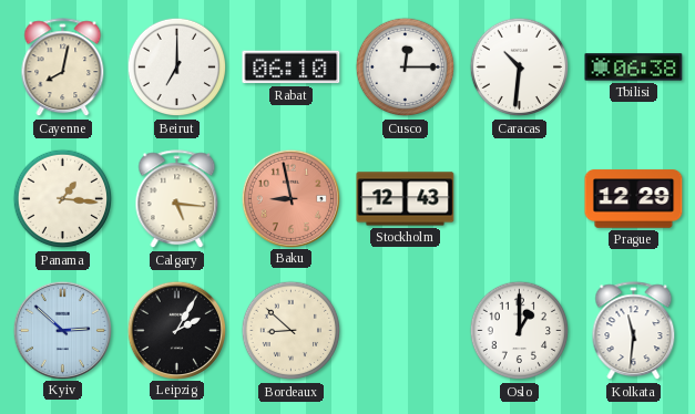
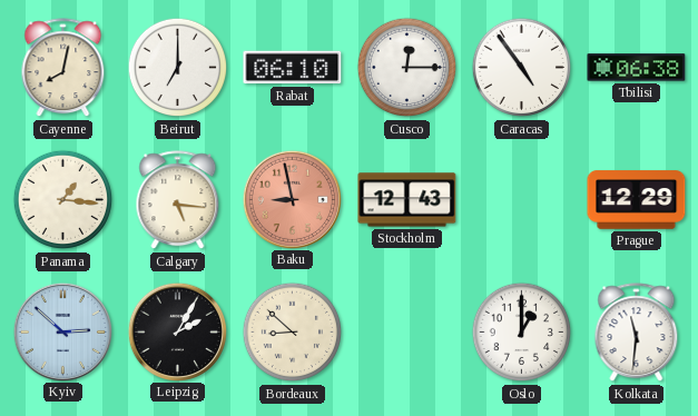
Caracas: 10:31 -> 4:54 (522, 68)
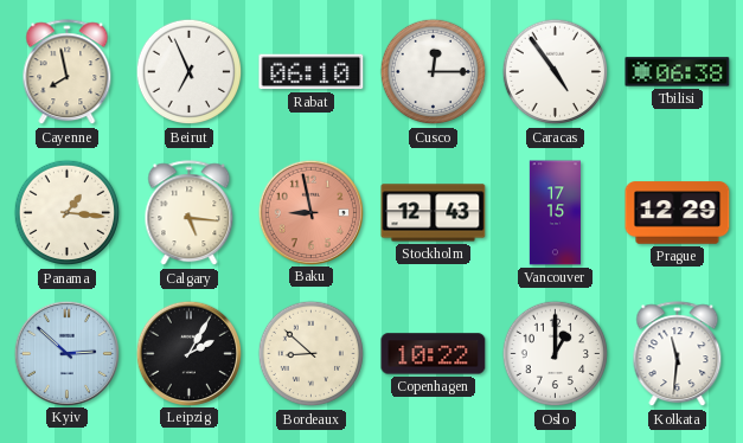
Cayenne: 8:02 -> 7:58 (68, 72)
Beirut: 7:00 -> 6:56 (190, 72)
Vancouver: none -> 17:15 (555, 213)
Copenhagen: none -> 10:22 (434, 354)
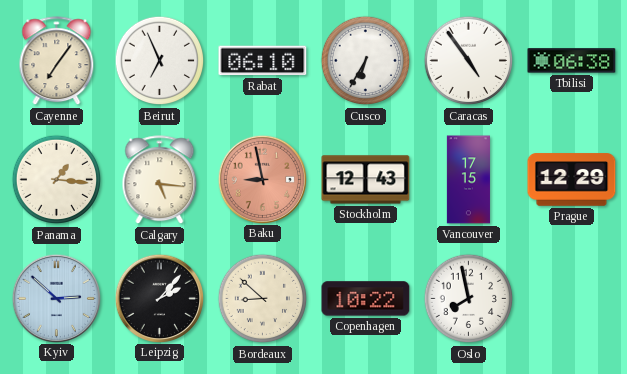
Cayenne: 7:58 -> 7:06 (57, 61)
Cusco: 12:15 -> 6:35 (366, 61)
Leipzig: 2:05 -> 2:07 (159, 298)
Oslo: 1:00 -> 7:58 (469, 299)
Kolkata: 11:31 -> none (678, 354)
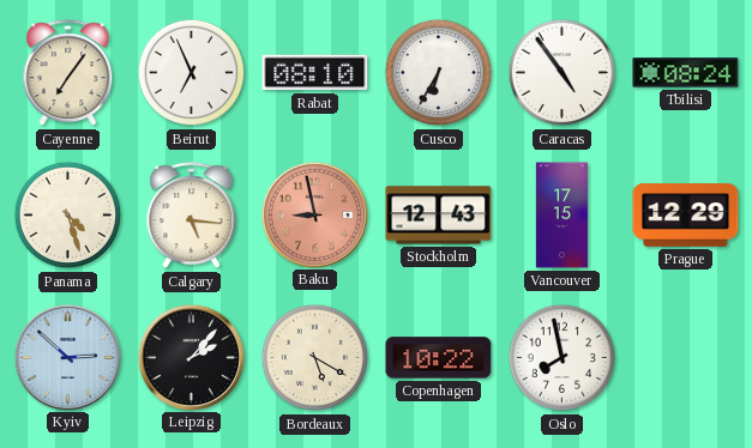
Rabat: 06:10 -> 08:10 (315, 73)
Tbilisi: 06:38 -> 08:24 (686, 73)
Panama: 1:16 -> 4:27 (68, 216)
Bordeaux: 8:52 -> 5:20 (315, 358)
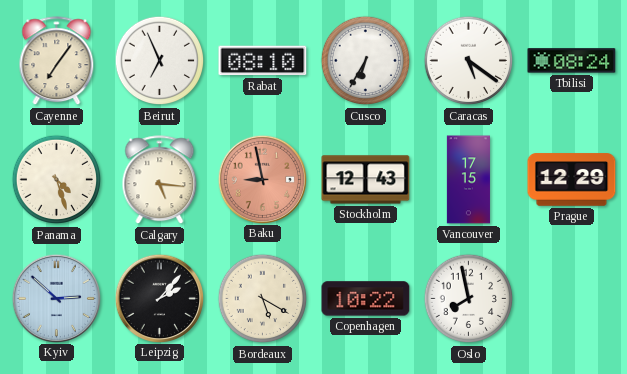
Caracas: 4:54 -> 5:21 (469, 61)
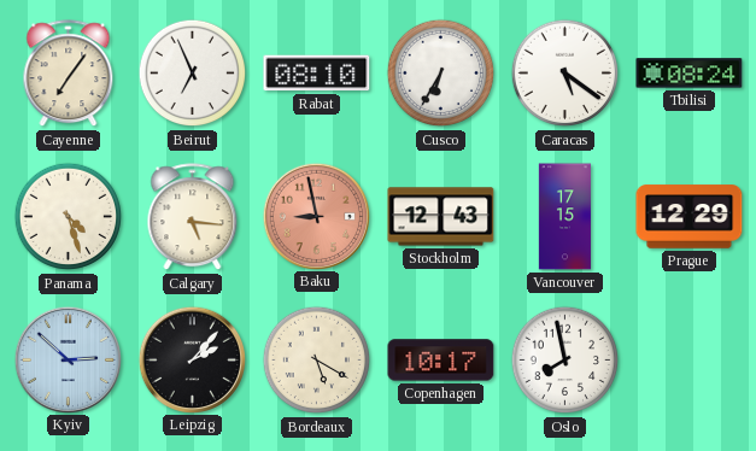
Copenhagen: 10:22 -> 10:17 (441, 361)
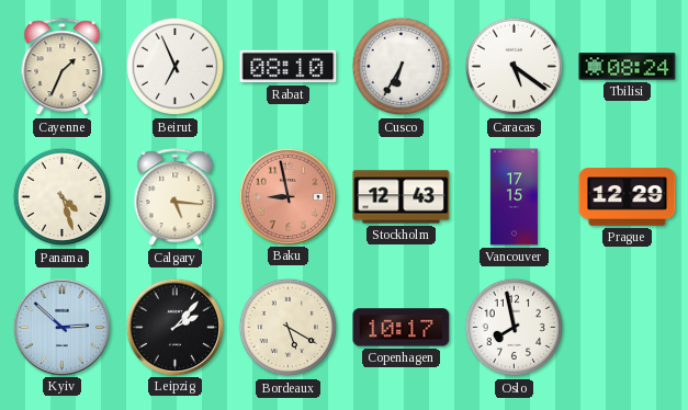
Cayenne: 7:06 -> 1:34 (63, 67)
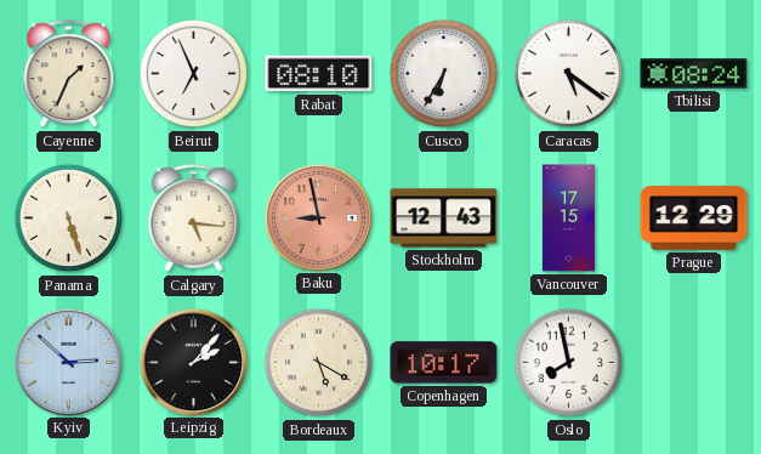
Panama: 4:27 -> 5:27 (69, 219)
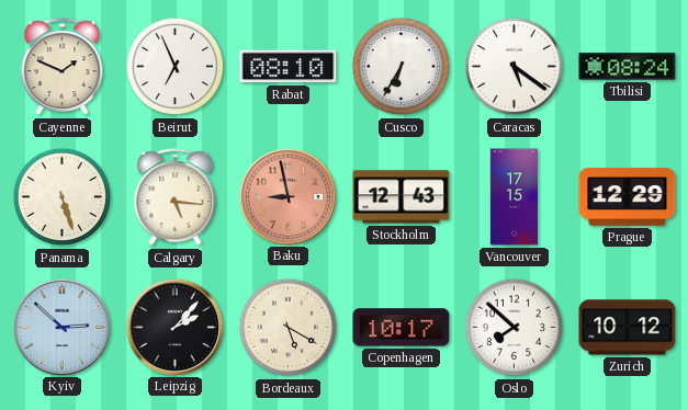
Cayenne: 1:34 -> 1:49 (63, 67)
Oslo: 7:58 -> 7:52 (515, 328)
Zurich: none -> 10:12 (628, 328)
